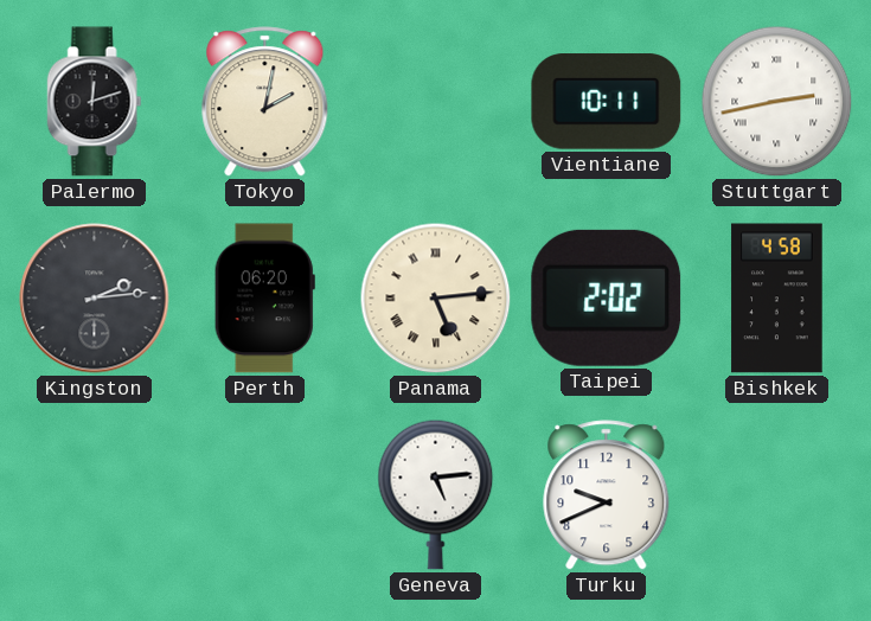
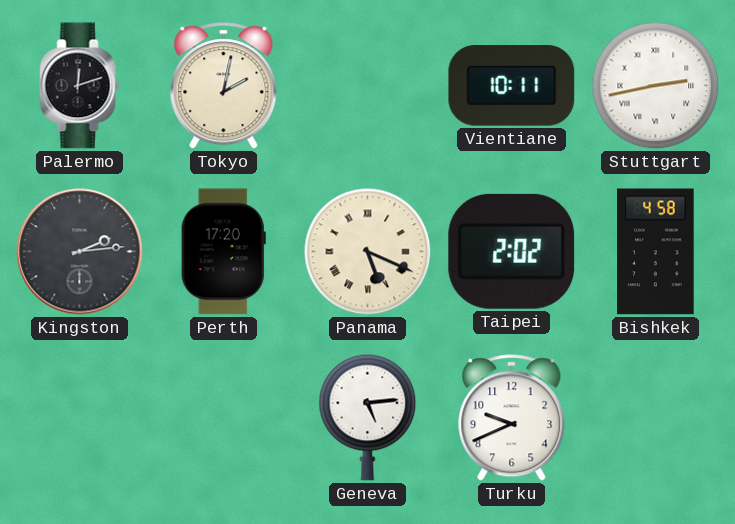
Perth: 06:20 -> 17:20 (223, 252)
Panama: 5:14 -> 5:19 (368, 252)
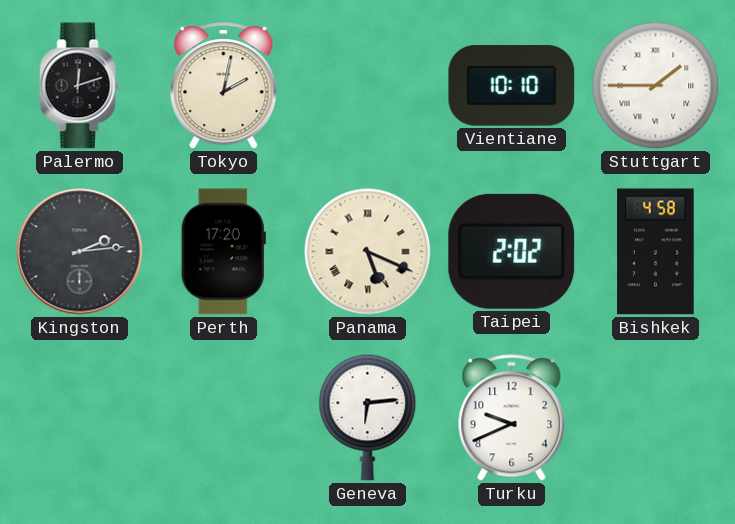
Vientiane: 10:11 -> 10:10 (512, 86)
Stuttgart: 2:43 -> 1:45 (656, 86)
Geneva: 5:14 -> 6:14 (368, 417)
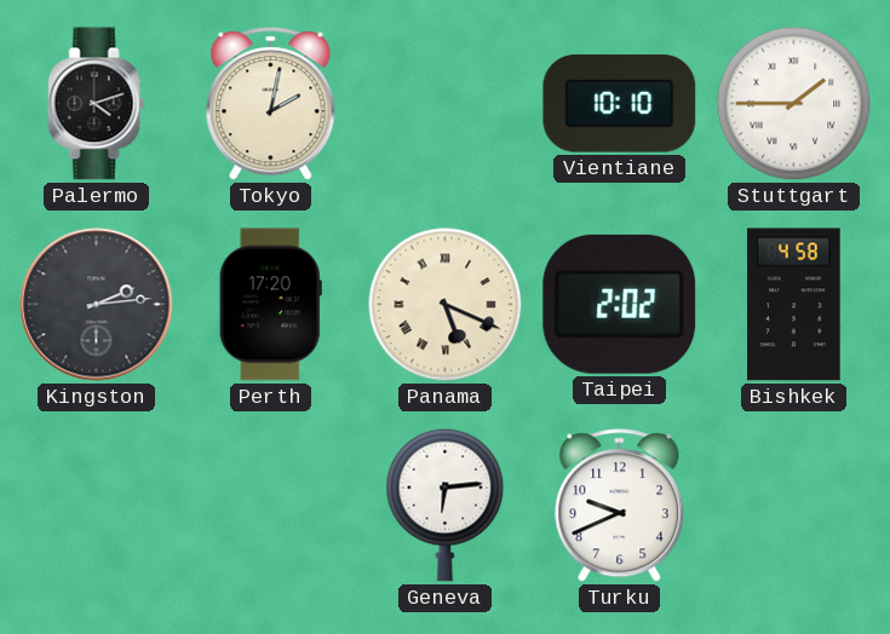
Palermo: 12:12 -> 4:12 (97, 104)
